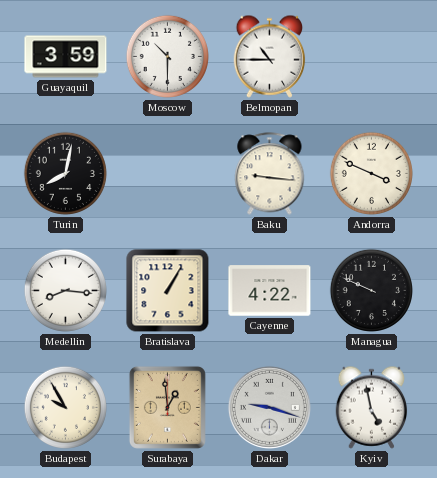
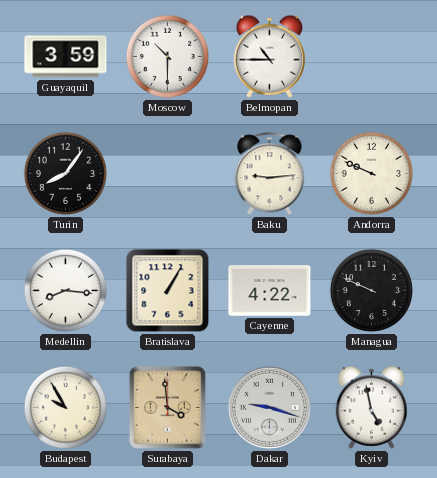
Turin: 8:02 -> 8:06 (65, 173)
Baku: 9:16 -> 9:14 (270, 174)
Andorra: 3:49 -> 9:49 (371, 173)
Surabaya: 12:59 -> 3:59 (167, 407)
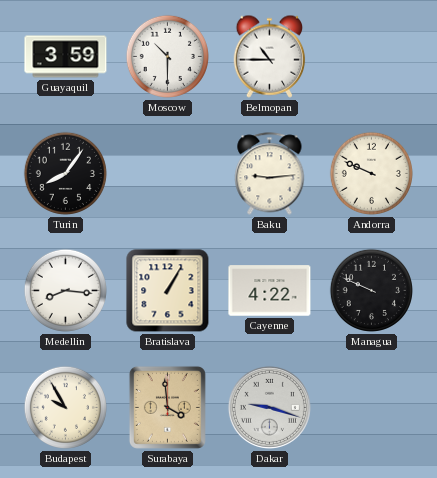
Kyiv: 4:58 -> none (372, 407)
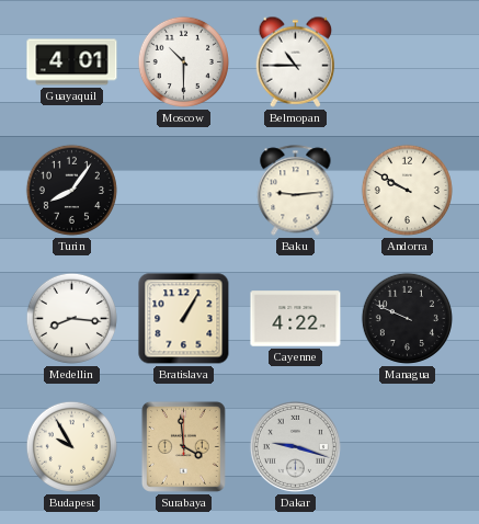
Guayaquil: 3:59 -> 4:01 (72, 62)
Andorra: 9:49 -> 9:50 (407, 190)
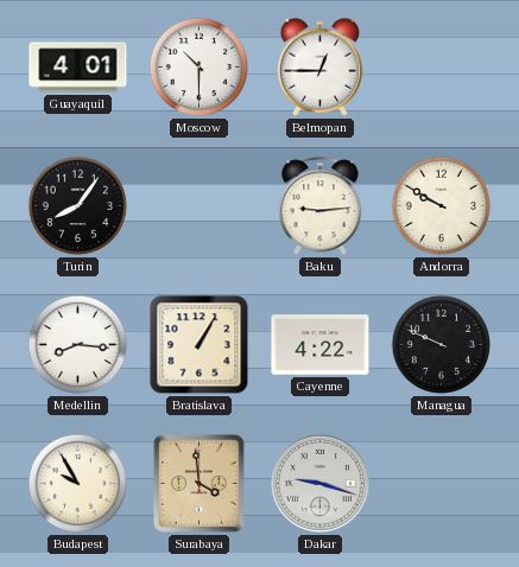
Belmopan: 10:45 -> 12:45 (321, 66)
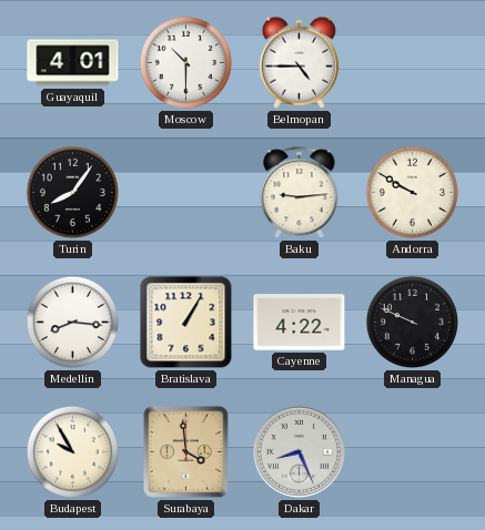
Belmopan: 12:45 -> 4:45 (300, 62)
Dakar: 9:18 -> 8:26 (299, 451)
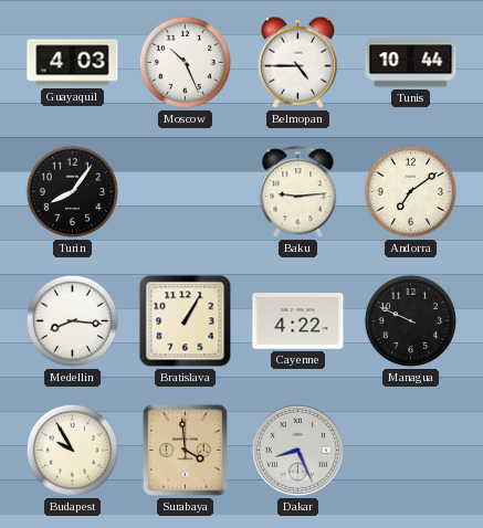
Guayaquil: 4:01 -> 4:03 (73, 63)
Moscow: 10:30 -> 10:26 (185, 62)
Tunis: none -> 10:44 (411, 63)
Andorra: 9:50 -> 7:09 (410, 191)
